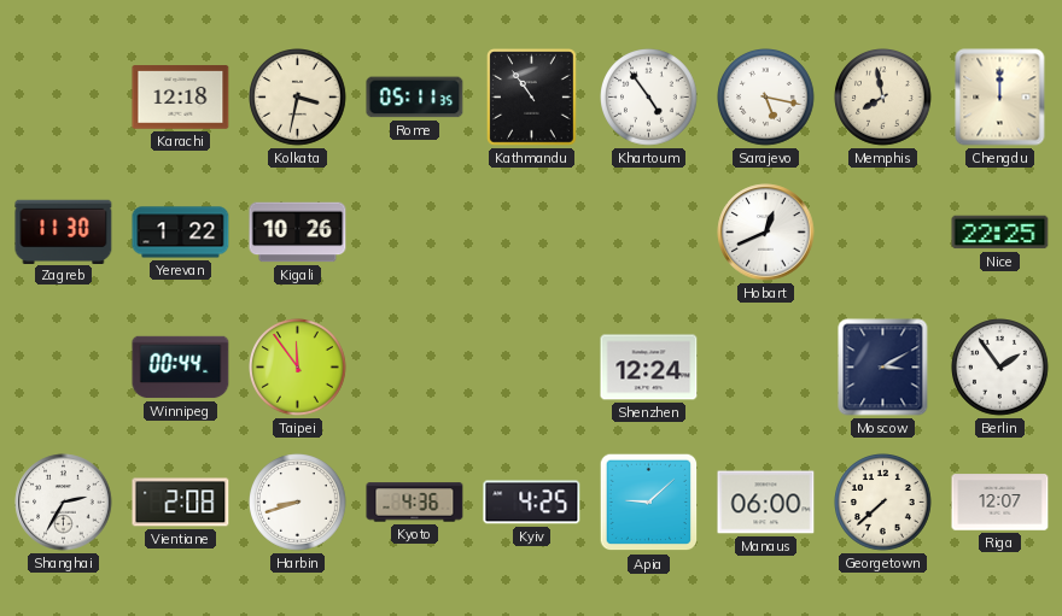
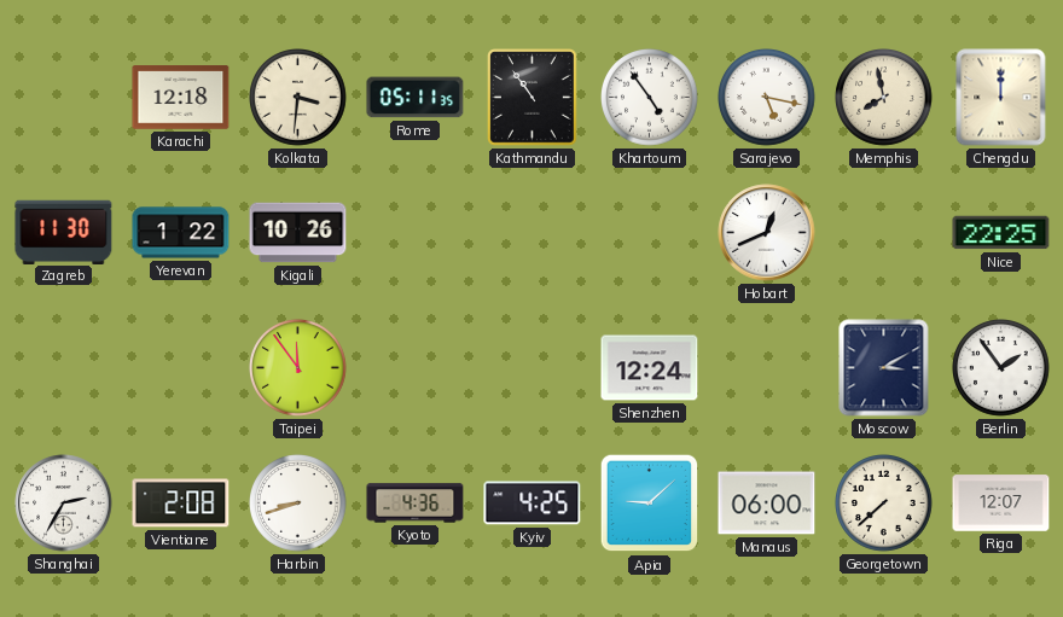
Kolkata: 3:32 -> 3:31 (298, 98)
Winnipeg: 00:44 -> none (181, 368)
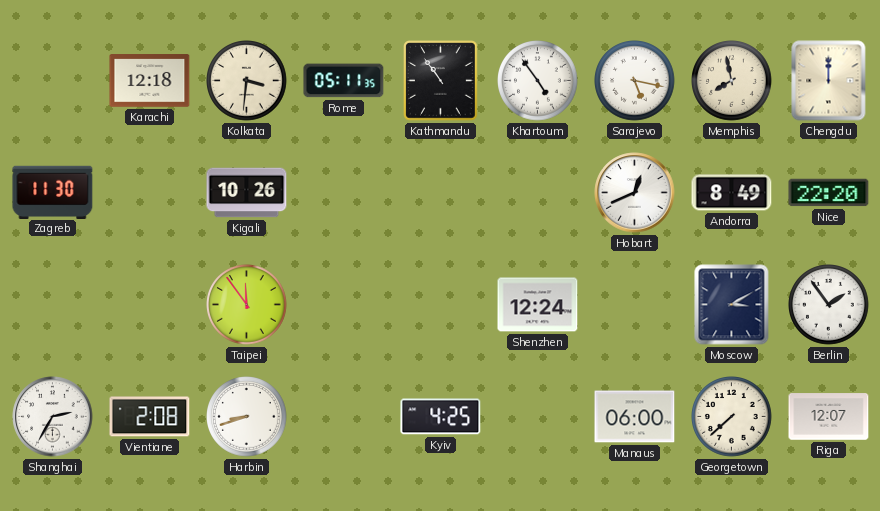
Yerevan: 1:22 -> none (181, 233)
Andorra: none -> 8:49 (732, 193)
Nice: 22:25 -> 22:20 (829, 193)
Kyoto: 4:36 -> none (416, 504)
Apia: 9:08 -> none (650, 504)
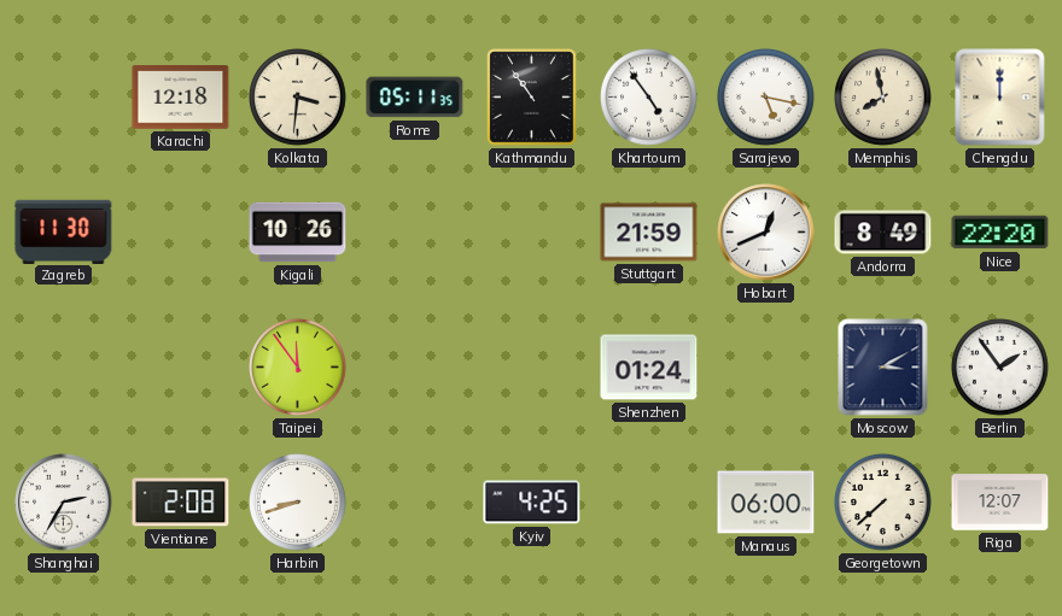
Stuttgart: none -> 21:59 (649, 233)
Shenzhen: 12:24 -> 01:24 (649, 368)
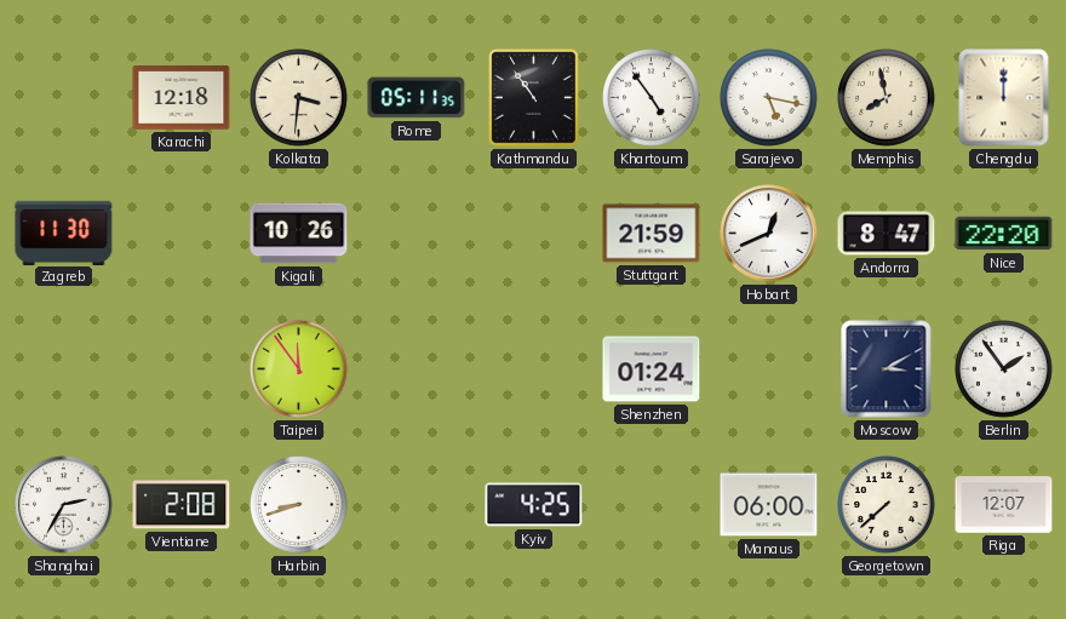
Andorra: 8:49 -> 8:47 (887, 234)
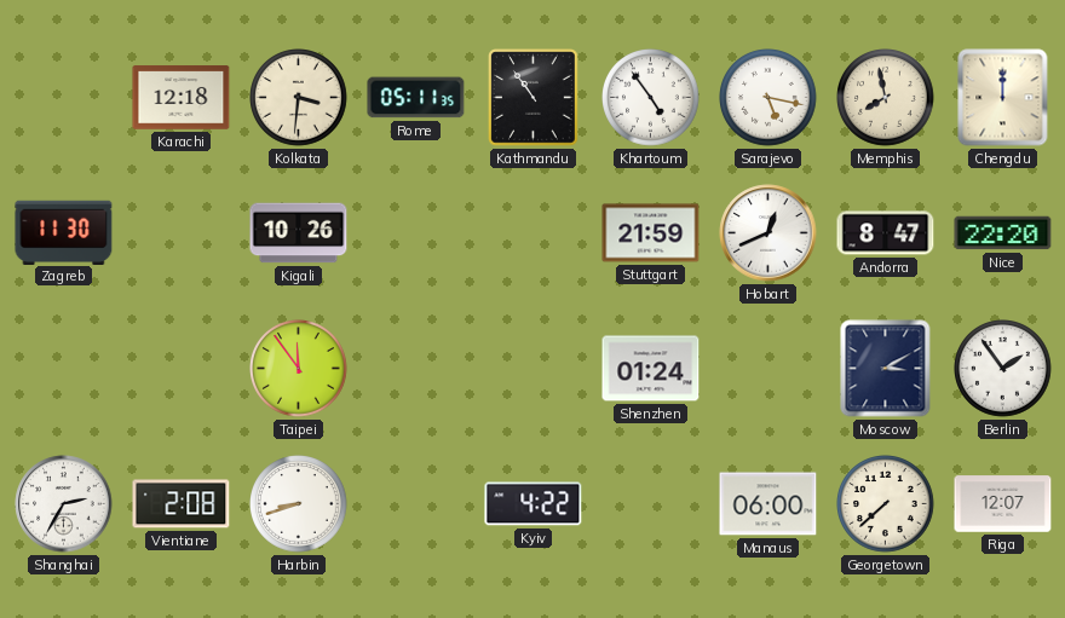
Kyiv: 4:25 -> 4:22 (534, 504)
